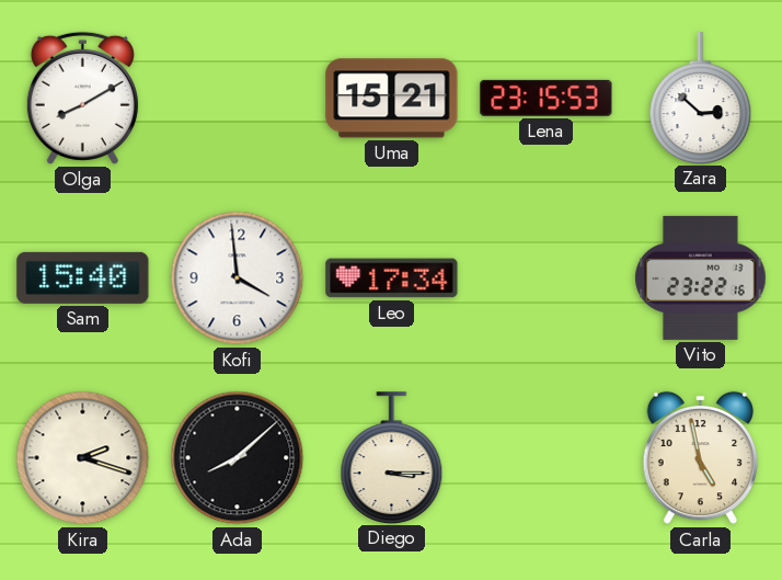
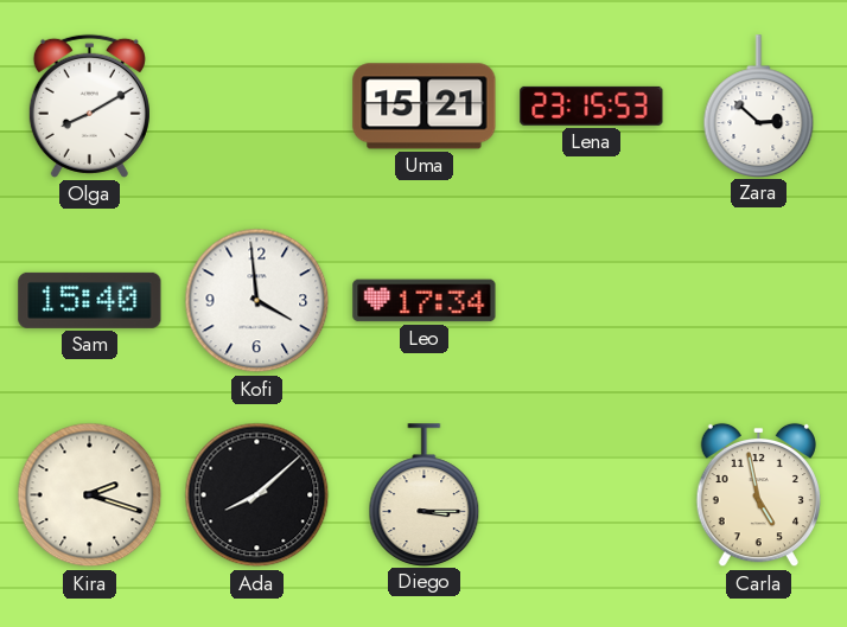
Vito: 23:22 -> none (701, 277)
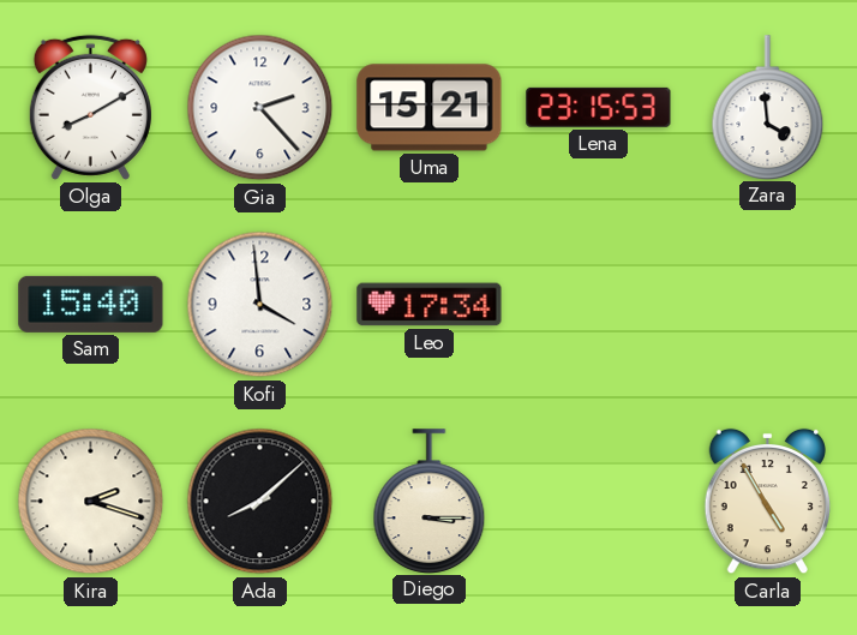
Gia: none -> 2:23 (260, 108)
Zara: 2:52 -> 3:59 (768, 107)
Carla: 4:58 -> 4:55 (767, 502)
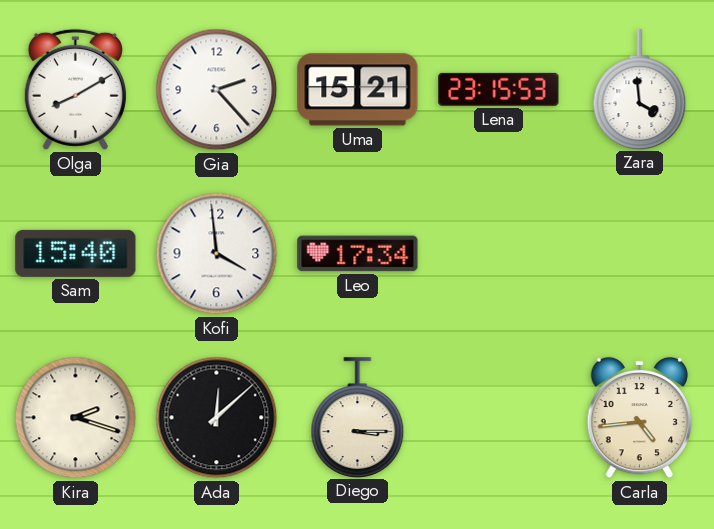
Ada: 8:08 -> 12:08 (217, 418)
Carla: 4:55 -> 4:44 (639, 418)
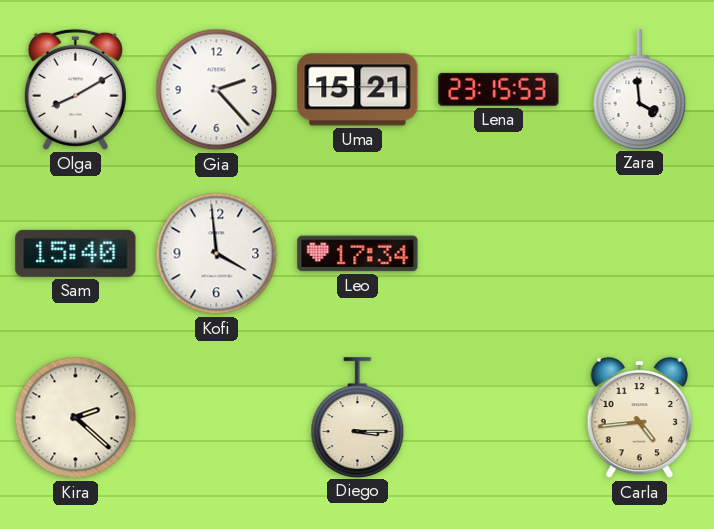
Kira: 2:18 -> 2:22 (76, 418)
Ada: 12:08 -> none (217, 418)
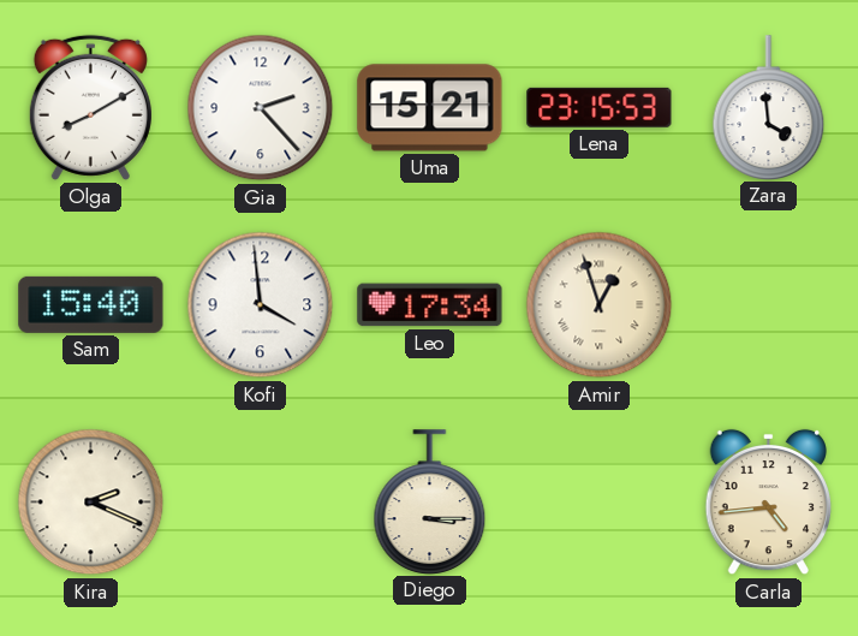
Amir: none -> 12:57 (600, 305)
Kira: 2:22 -> 2:19 (91, 503)
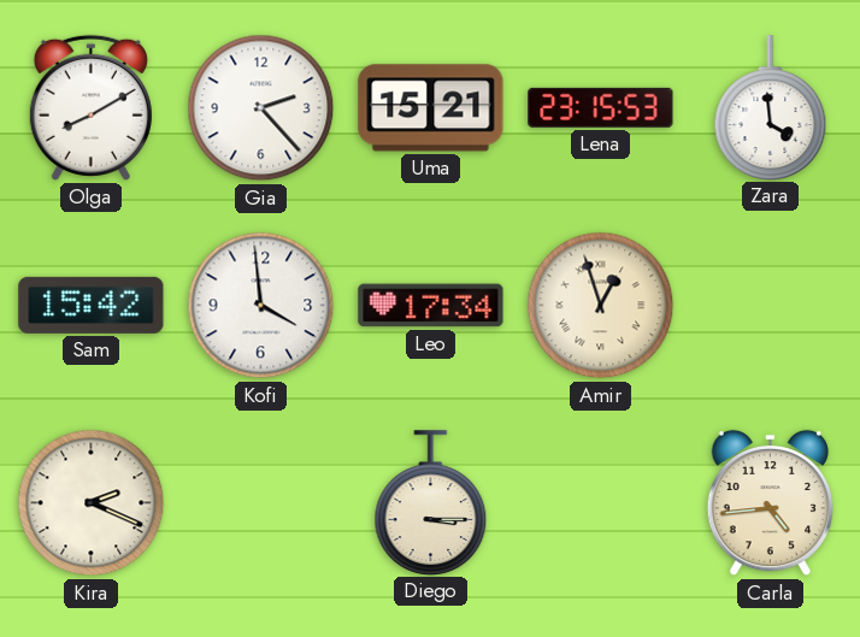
Sam: 15:40 -> 15:42 (92, 305)
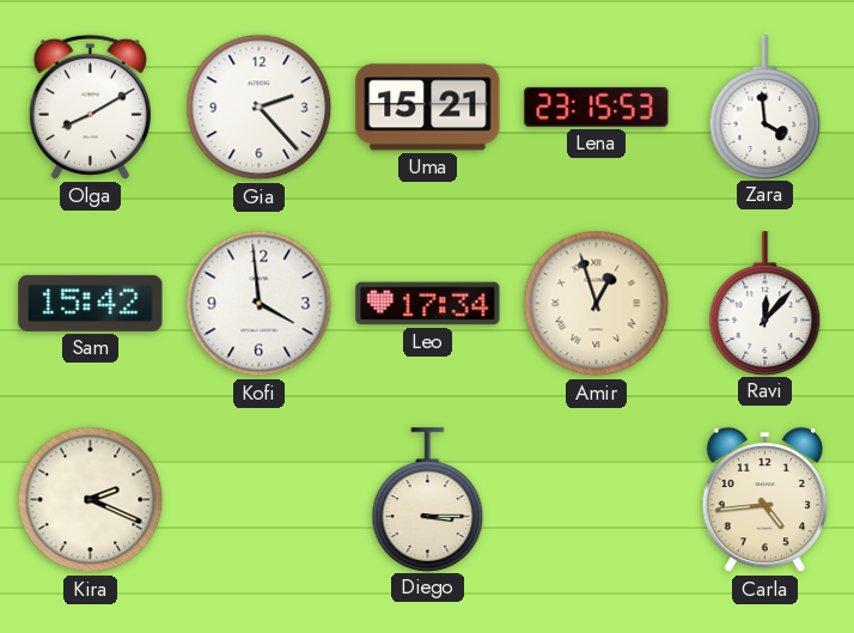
Ravi: none -> 12:07 (765, 303)
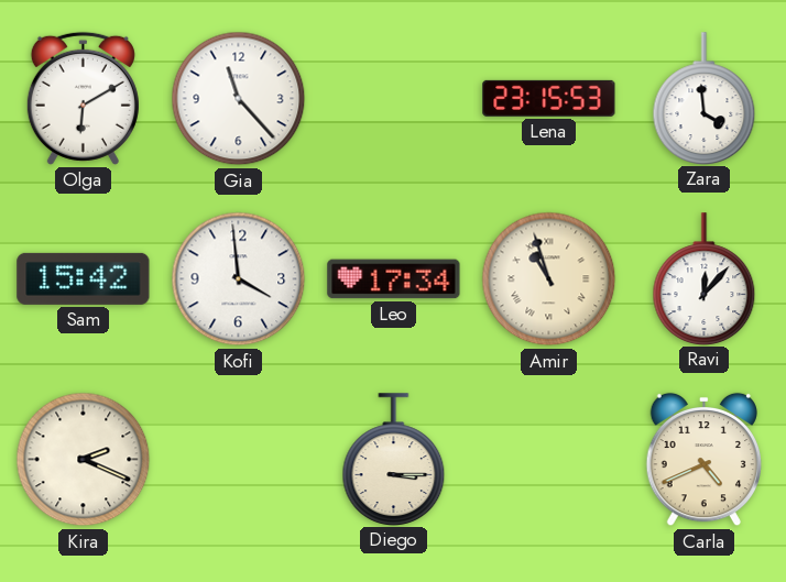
Olga: 8:10 -> 6:10 (83, 98)
Gia: 2:23 -> 11:23 (239, 99)
Uma: 15:21 -> none (428, 108)
Amir: 12:57 -> 10:57 (549, 279)
Carla: 4:44 -> 4:41 (703, 460)
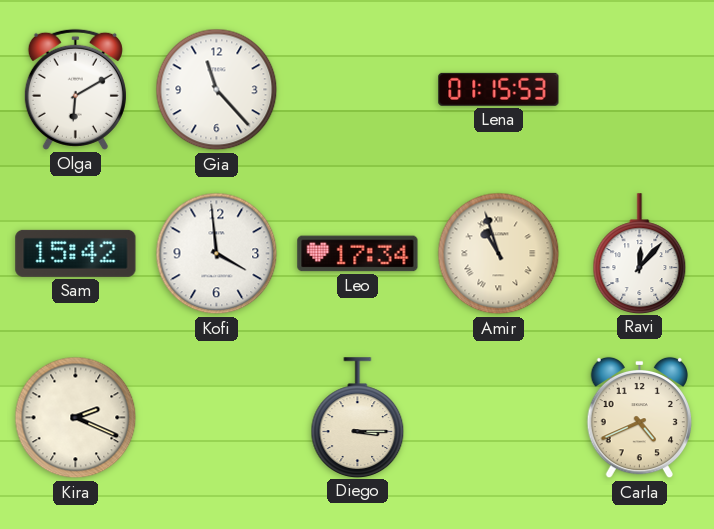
Lena: 23:15 -> 01:15 (499, 89)
Zara: 3:59 -> none (705, 98)
